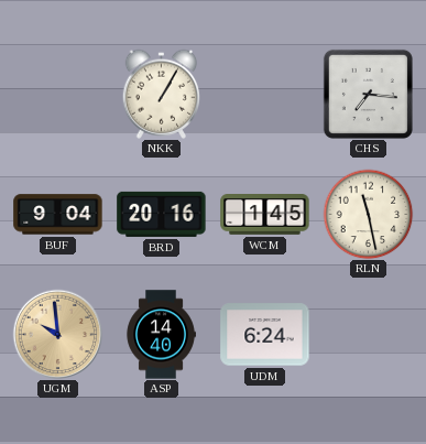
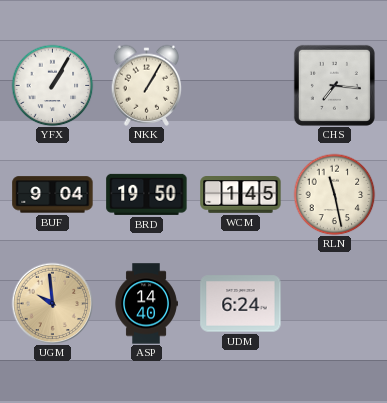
YFX: none -> 1:05 (52, 85)
BRD: 20:16 -> 19:50 (147, 194)
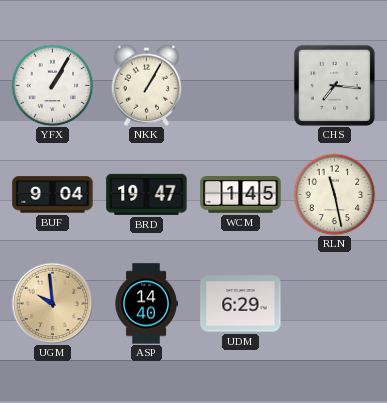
BRD: 19:50 -> 19:47 (147, 194)
UDM: 6:24 -> 6:29 (241, 304)
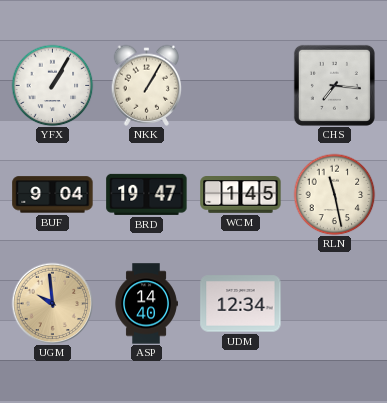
UDM: 6:29 -> 12:34 (241, 304)
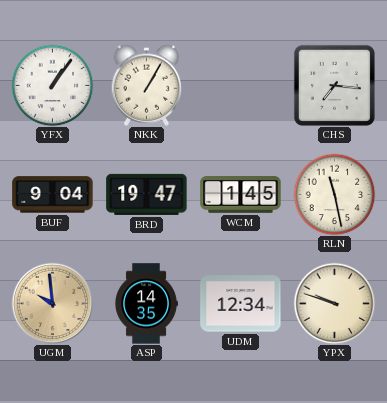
YFX: 1:05 -> 1:06 (52, 85)
ASP: 14:40 -> 14:35 (146, 304)
YPX: none -> 9:48 (334, 303)
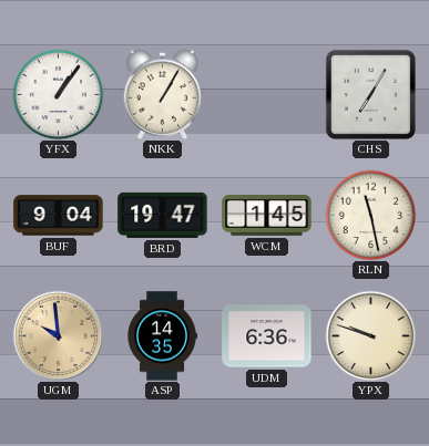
CHS: 7:16 -> 7:05 (370, 94)
UDM: 12:34 -> 6:36 (267, 336)
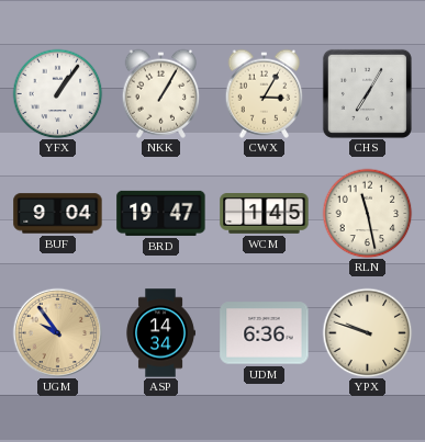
CWX: none -> 3:05 (265, 93)
UGM: 9:59 -> 9:54 (57, 332)
ASP: 14:35 -> 14:34 (160, 333)
